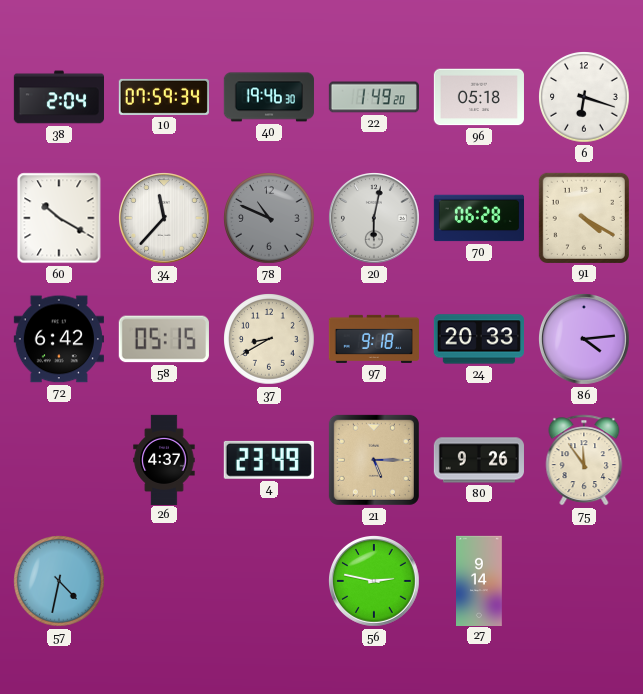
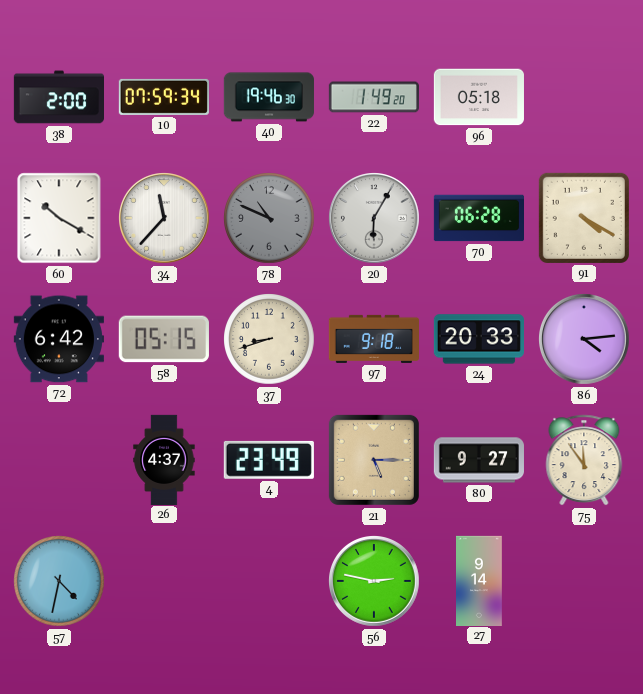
38: 2:04 -> 2:00 (58, 97)
6: 6:18 -> none (584, 97)
20: 6:02 -> 6:05 (375, 219)
37: 8:40 -> 8:42 (269, 339)
80: 9:26 -> 9:27 (478, 460)
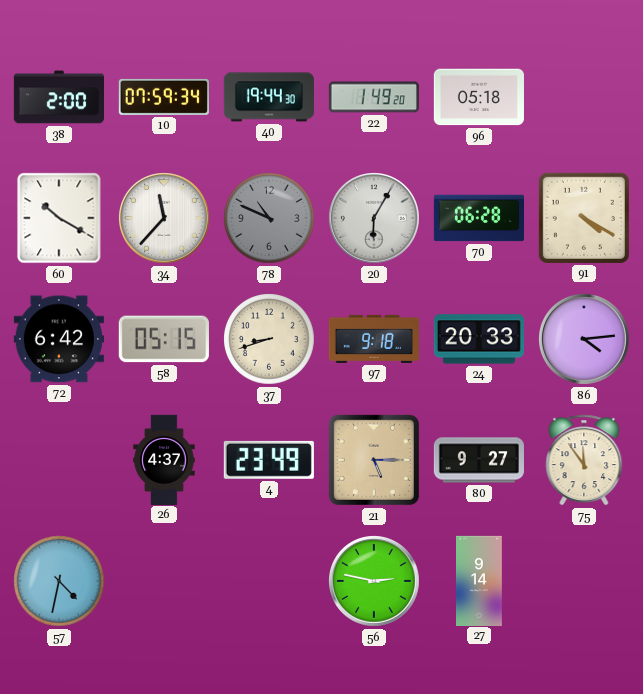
40: 19:46 -> 19:44 (269, 97)
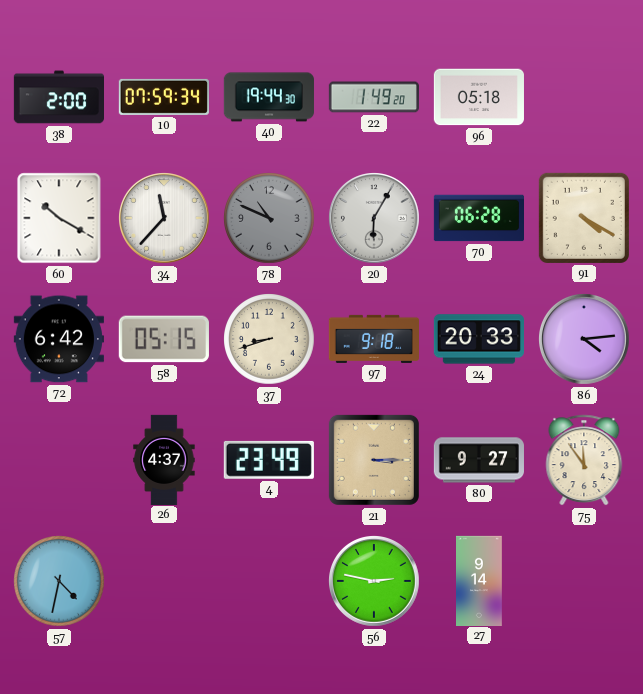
21: 5:15 -> 3:15 (374, 460)
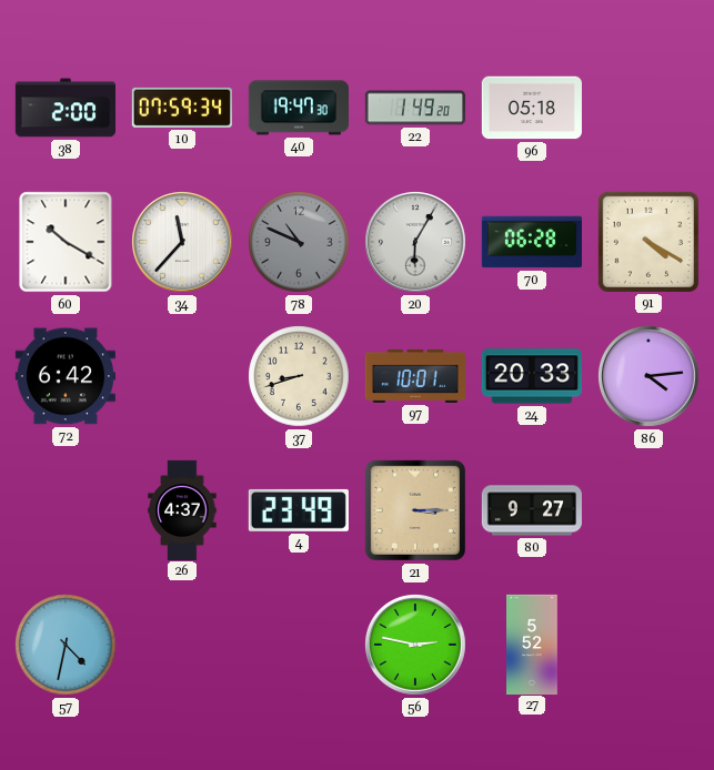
40: 19:44 -> 19:47 (299, 108)
58: 05:15 -> none (164, 339)
97: 9:18 -> 10:01 (414, 376)
75: 11:54 -> none (584, 460)
27: 9:14 -> 5:52 (533, 644)
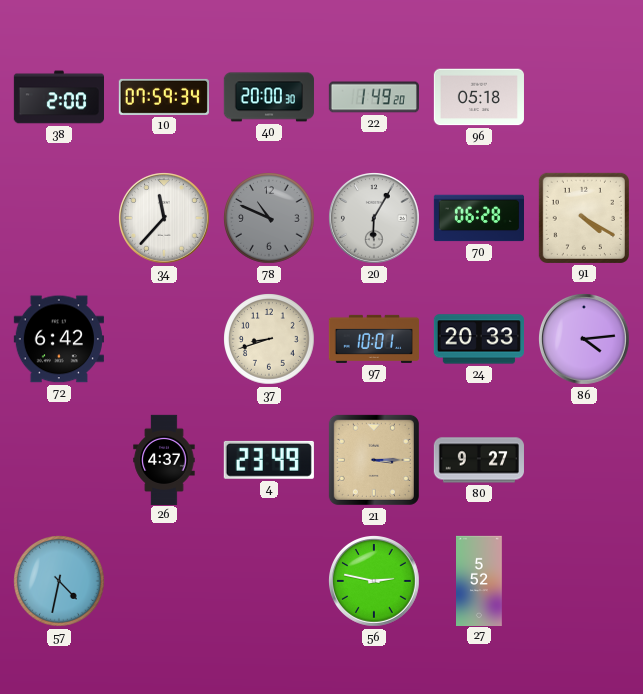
40: 19:47 -> 20:00 (269, 97)
60: 10:20 -> none (66, 242)
